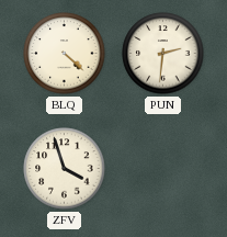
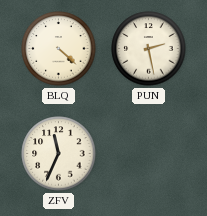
PUN: 2:31 -> 2:28 (149, 49)
ZFV: 3:57 -> 11:34 (59, 154)
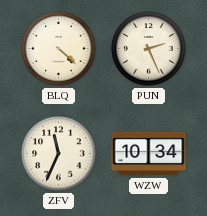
PUN: 2:28 -> 2:26 (149, 49)
WZW: none -> 10:34 (149, 154)
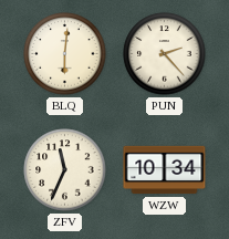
BLQ: 4:22 -> 6:01 (65, 54)
PUN: 2:26 -> 2:23 (165, 54)
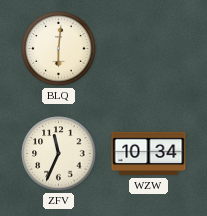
PUN: 2:23 -> none (165, 54)
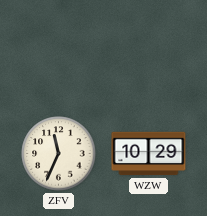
BLQ: 6:01 -> none (59, 49)
WZW: 10:34 -> 10:29 (149, 154)
